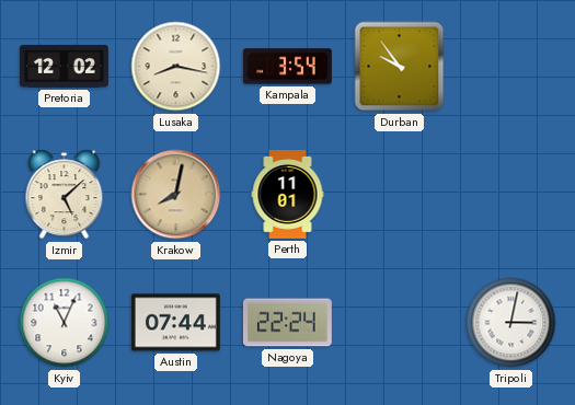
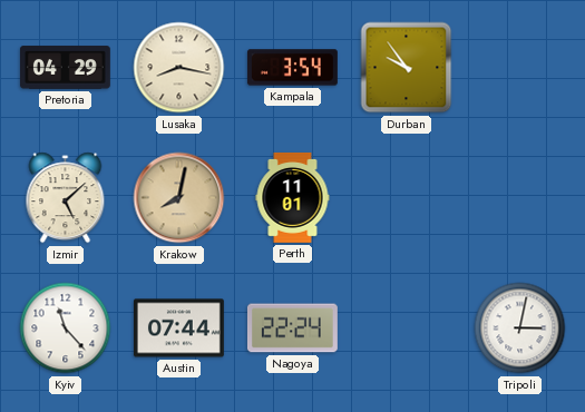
Pretoria: 12:02 -> 04:29 (65, 68)
Kyiv: 11:04 -> 11:23 (66, 328)
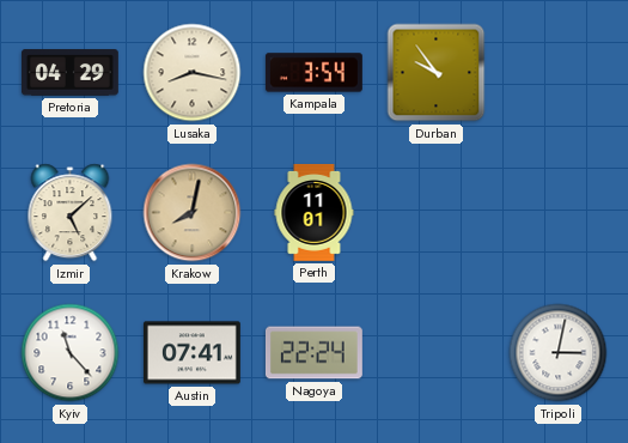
Austin: 07:44 -> 07:41 (191, 353)
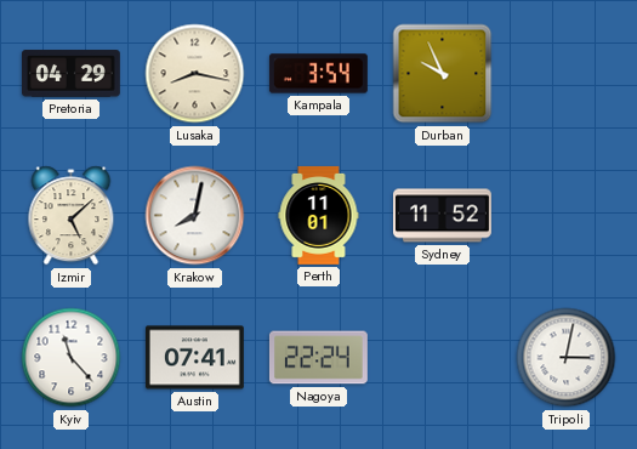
Durban: 9:54 -> 9:56 (443, 74)
Krakow dial: champagne -> white (195, 216)
Sydney: none -> 11:52 (442, 216)
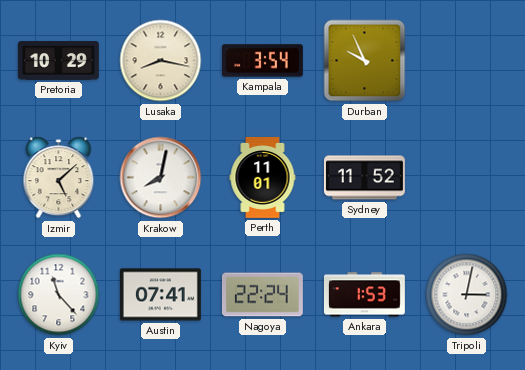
Pretoria: 04:29 -> 10:29 (58, 61)
Ankara: none -> 1:53 (364, 295)
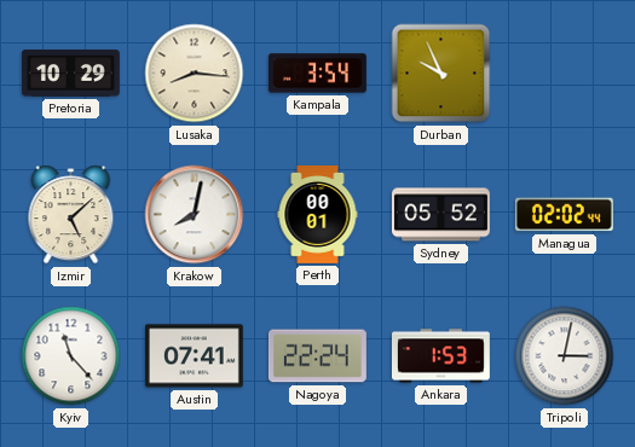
Lusaka: 8:17 -> 8:16 (195, 74)
Perth: 11:01 -> 00:01 (318, 214)
Sydney: 11:52 -> 05:52 (440, 215)
Managua: none -> 02:02 (564, 215)
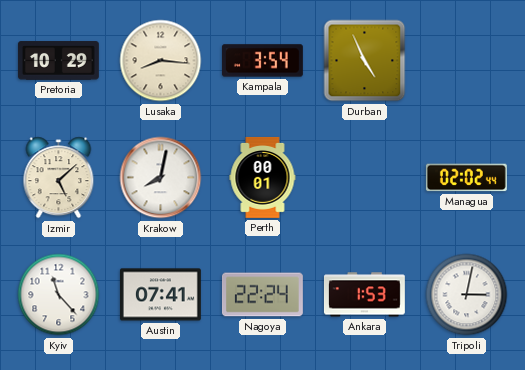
Durban: 9:56 -> 4:56 (365, 61)
Sydney: 05:52 -> none (440, 215)
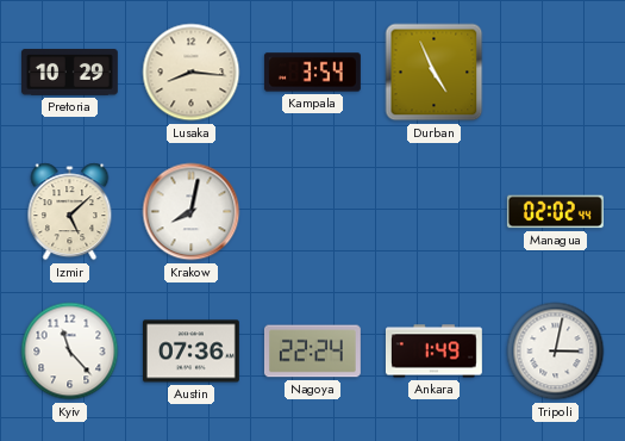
Perth: 00:01 -> none (263, 177)
Austin: 07:41 -> 07:36 (190, 352)
Ankara: 1:53 -> 1:49 (433, 352)
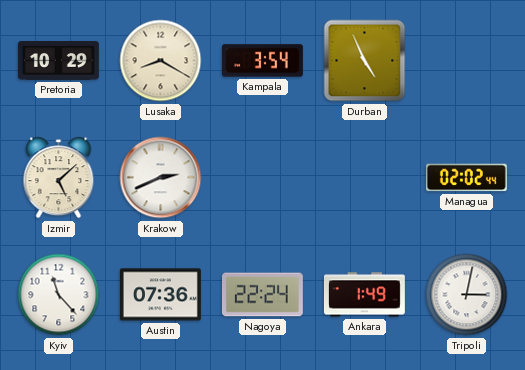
Lusaka: 8:16 -> 8:20 (161, 61)
Krakow: 8:02 -> 2:41 (161, 178)
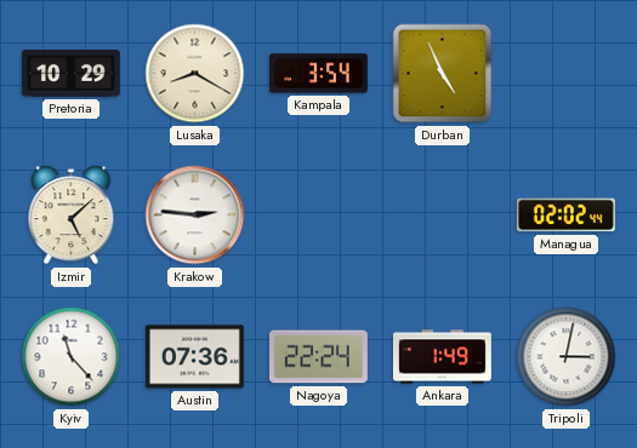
Krakow: 2:41 -> 2:46 (195, 216)
